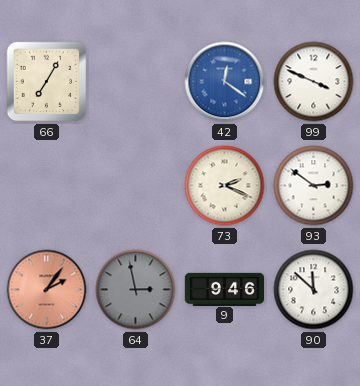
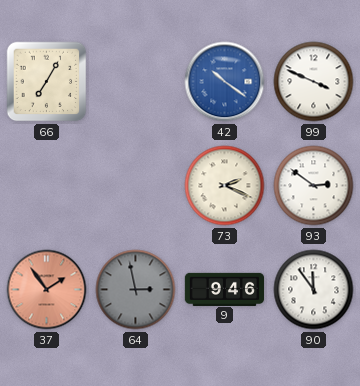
42: 12:21 -> 10:21 (225, 82)
37: 2:06 -> 1:54 (47, 290)
90: 11:52 -> 11:54 (314, 290)
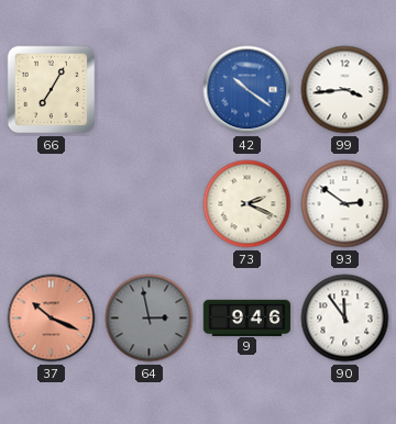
99: 3:49 -> 3:44 (345, 90)
37: 1:54 -> 10:19 (52, 319)
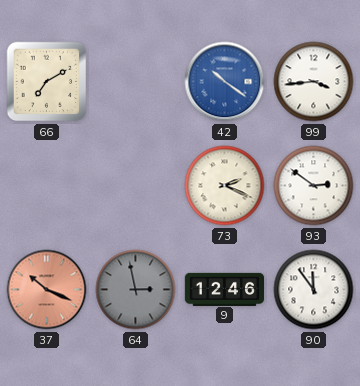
66: 7:05 -> 7:10 (47, 82)
9: 9:46 -> 12:46 (225, 289)
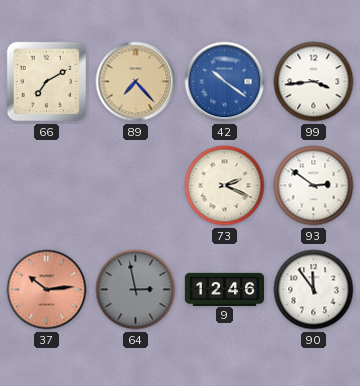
89: none -> 7:23 (136, 82)
37: 10:19 -> 10:14 (47, 290)
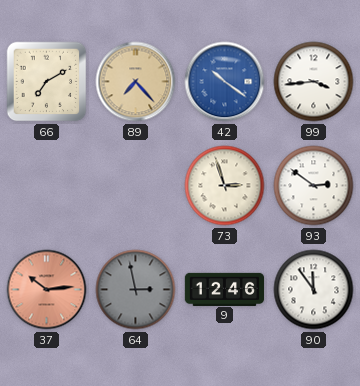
73: 2:19 -> 2:57 (225, 186)
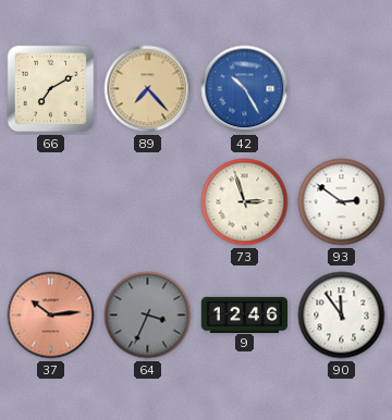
42: 10:21 -> 10:25 (245, 89)
99: 3:44 -> none (314, 82)
64: 2:58 -> 3:34 (148, 316)
